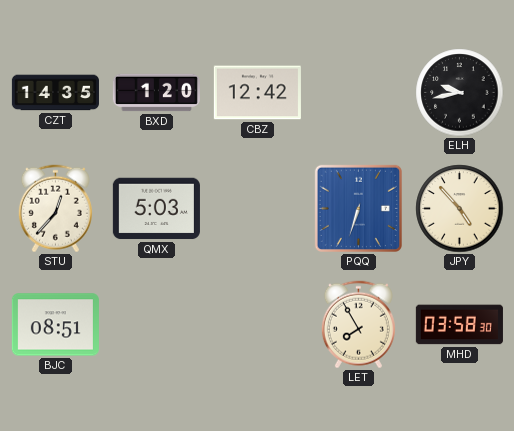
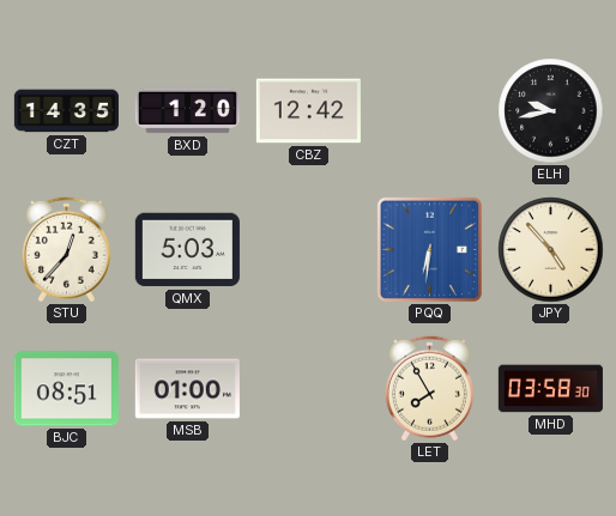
PQQ: 6:33 -> 6:31 (429, 249)
MSB: none -> 01:00 (187, 389)
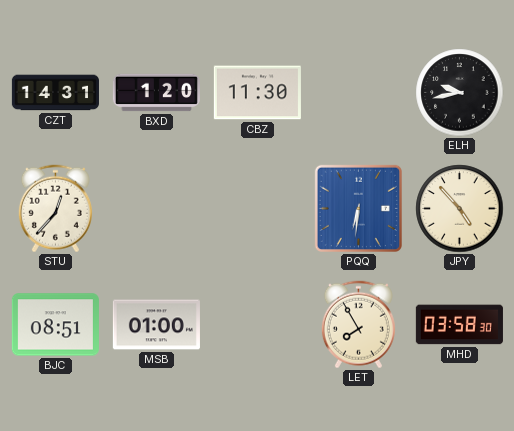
CZT: 14:35 -> 14:31 (55, 93)
CBZ: 12:42 -> 11:30 (257, 93)
QMX: 5:03 -> none (187, 250)
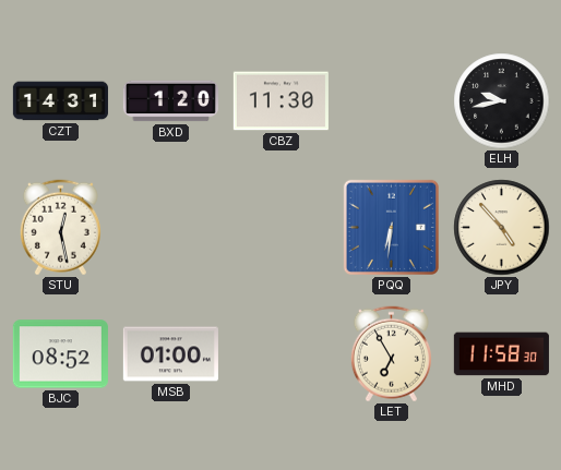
STU: 12:37 -> 12:28 (60, 228)
BJC: 08:51 -> 08:52 (60, 354)
LET: 7:55 -> 6:55 (391, 354)
MHD: 03:58 -> 11:58 (501, 354)
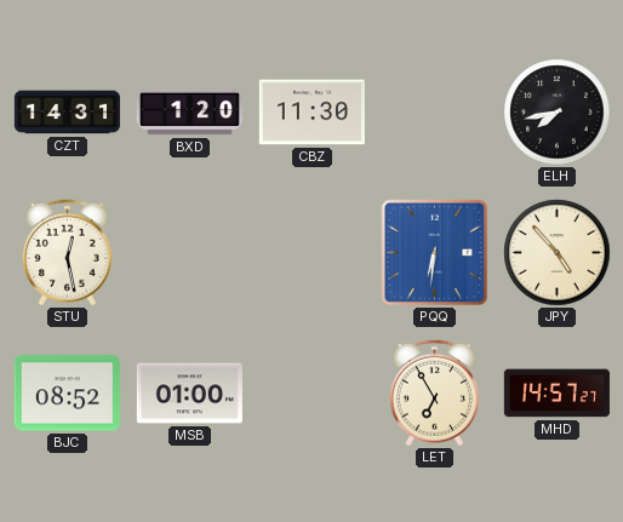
ELH: 9:43 -> 7:43 (558, 113)
MHD: 11:58 -> 14:57 (556, 394)
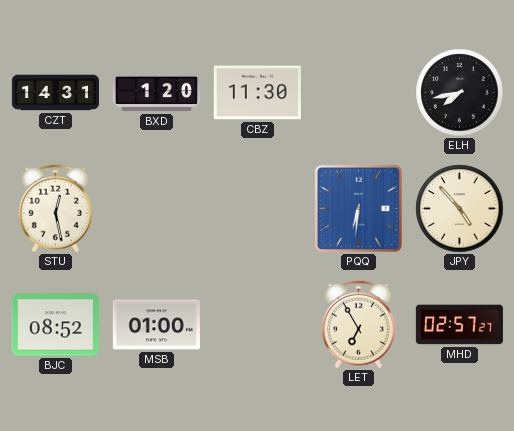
MHD: 14:57 -> 02:57 (459, 325)
